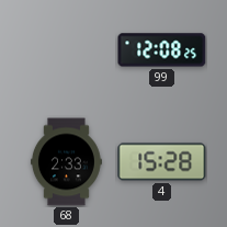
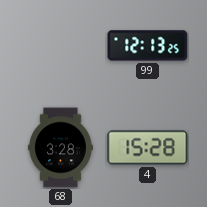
99: 12:08 -> 12:13 (148, 46)
68: 2:33 -> 3:28 (60, 148)
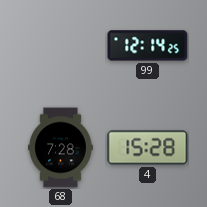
99: 12:13 -> 12:14 (148, 46)
68: 3:28 -> 7:28 (60, 148)
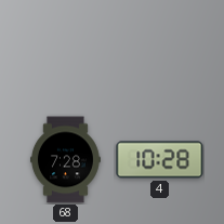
99: 12:14 -> none (148, 46)
4: 15:28 -> 10:28 (160, 160)
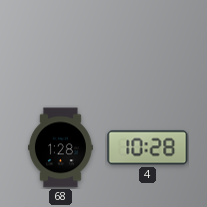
68: 7:28 -> 1:28 (60, 148)
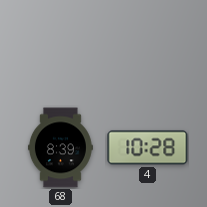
68: 1:28 -> 8:39 (60, 148)
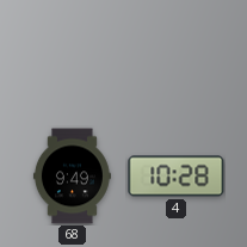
68: 8:39 -> 9:49 (72, 177)
